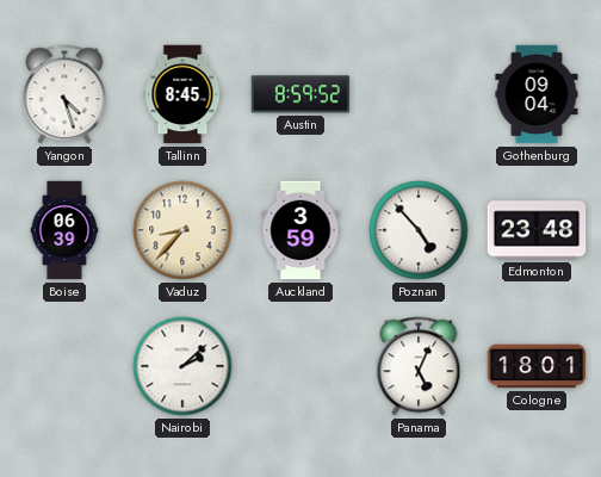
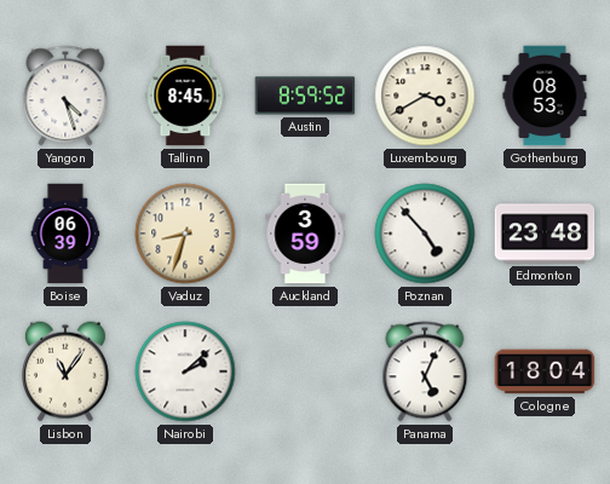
Luxembourg: none -> 3:40 (425, 96)
Gothenburg: 09:04 -> 08:53 (545, 96)
Vaduz: 8:37 -> 8:33 (185, 234)
Lisbon: none -> 11:06 (65, 371)
Cologne: 18:01 -> 18:04 (545, 371)
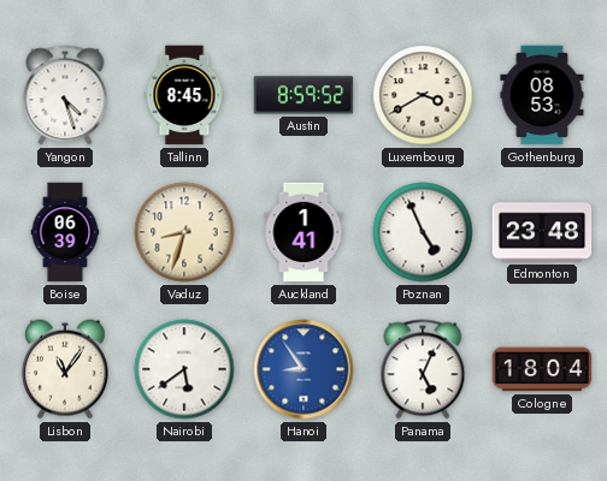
Auckland: 3:59 -> 1:41 (303, 232)
Poznan: 4:53 -> 4:56 (423, 232)
Nairobi: 2:08 -> 5:39 (184, 369)
Hanoi: none -> 8:54 (303, 369)
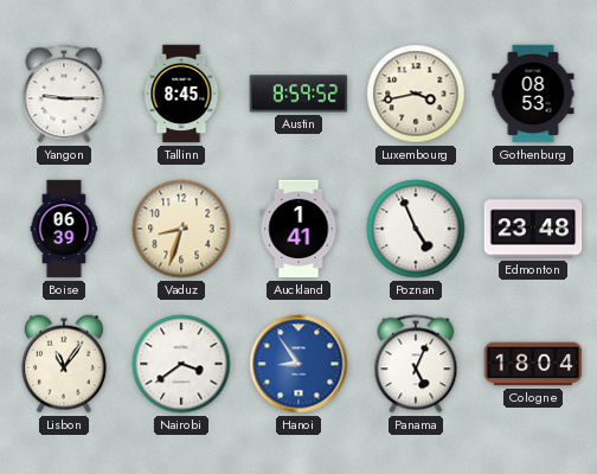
Yangon: 4:27 -> 9:15 (64, 94)
Luxembourg: 3:40 -> 3:43 (416, 94)
Nairobi: 5:39 -> 3:39 (181, 364)
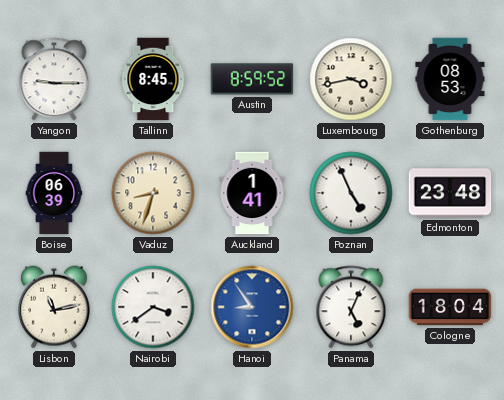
Lisbon: 11:06 -> 11:13 (54, 307)
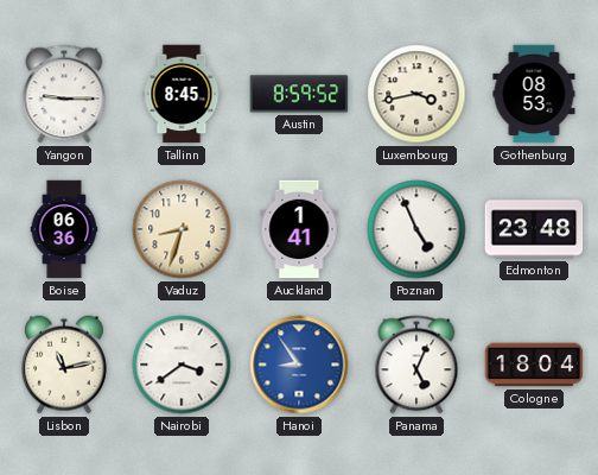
Boise: 06:39 -> 06:36 (64, 229)
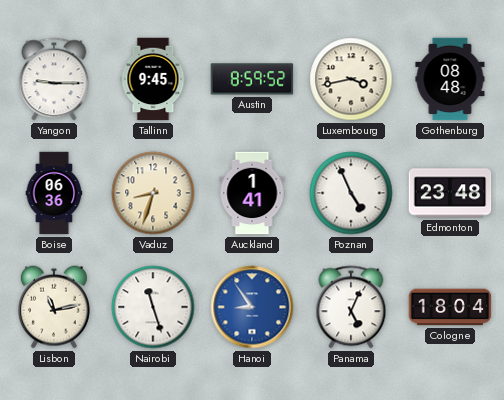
Tallinn: 8:45 -> 9:45 (153, 79)
Gothenburg: 08:53 -> 08:48 (450, 79)
Nairobi: 3:39 -> 11:27 (153, 307)
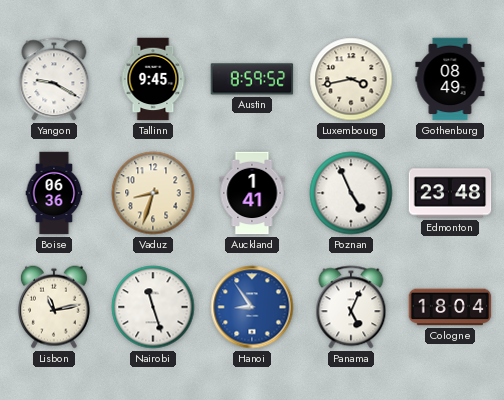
Yangon: 9:15 -> 9:20 (54, 79)
Gothenburg: 08:48 -> 08:49 (450, 79)
